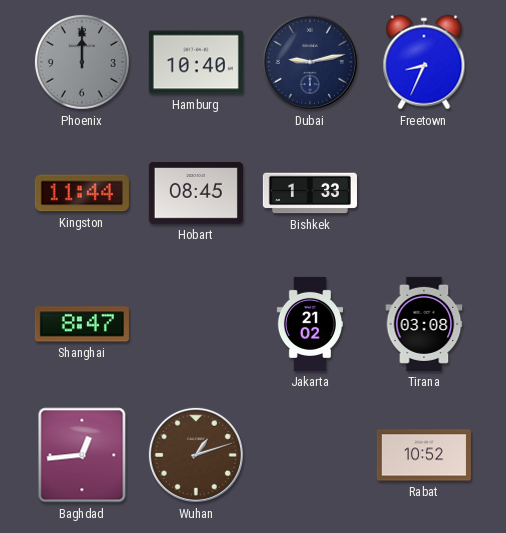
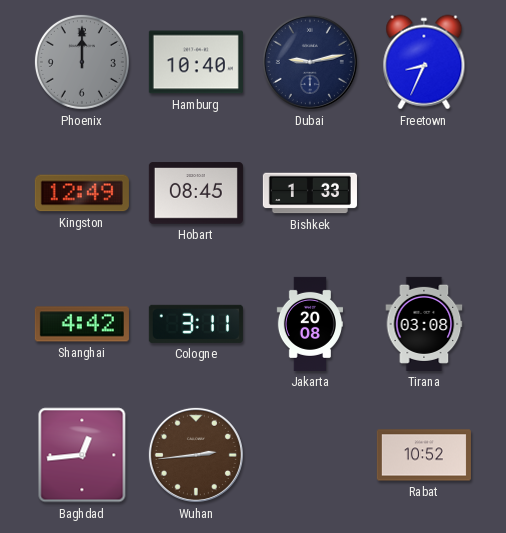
Kingston: 11:44 -> 12:49 (82, 193)
Shanghai: 8:47 -> 4:42 (82, 324)
Cologne: none -> 3:11 (196, 324)
Jakarta: 21:02 -> 20:08 (309, 324)
Wuhan: 1:12 -> 2:44 (196, 455)
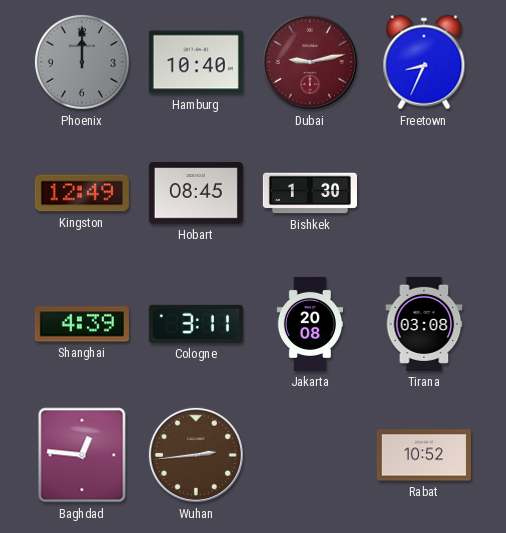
Dubai dial: navy -> burgundy (310, 62)
Bishkek: 1:33 -> 1:30 (310, 193)
Shanghai: 4:42 -> 4:39 (82, 324)
Baghdad: 12:44 -> 12:46 (82, 455)
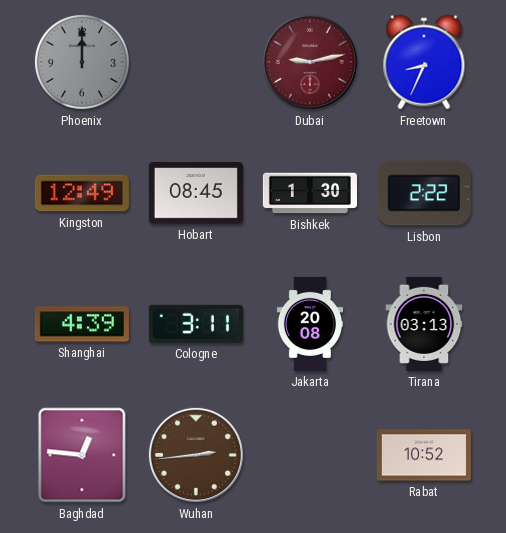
Hamburg: 10:40 -> none (196, 62)
Lisbon: none -> 2:22 (424, 193)
Tirana: 03:08 -> 03:13 (424, 324)
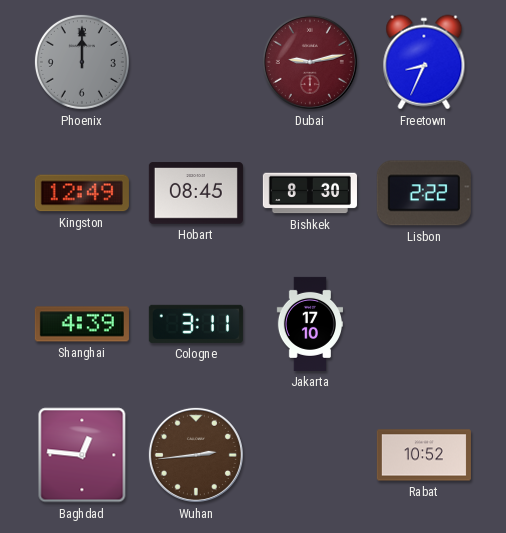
Bishkek: 1:30 -> 8:30 (310, 193)
Jakarta: 20:08 -> 17:10 (309, 324)
Tirana: 03:13 -> none (424, 324)
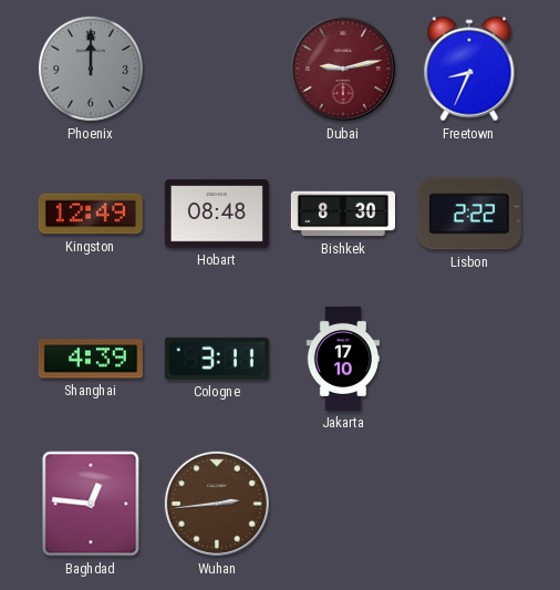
Hobart: 08:45 -> 08:48 (217, 214)
Rabat: 10:52 -> none (424, 455)
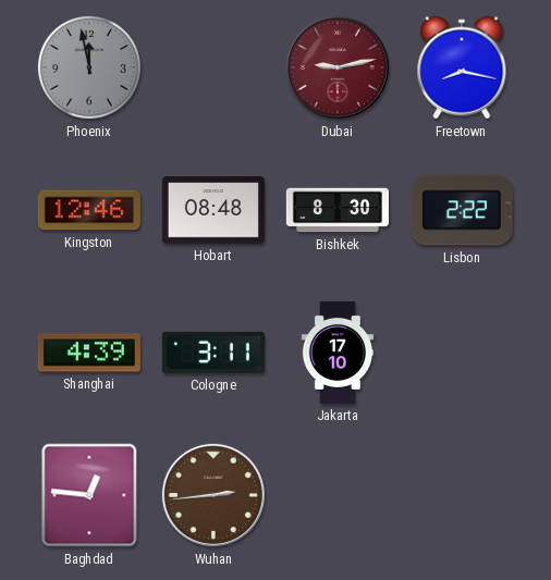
Phoenix: 12:00 -> 11:58 (89, 67)
Freetown: 8:34 -> 8:17 (462, 67)
Kingston: 12:49 -> 12:46 (89, 210)
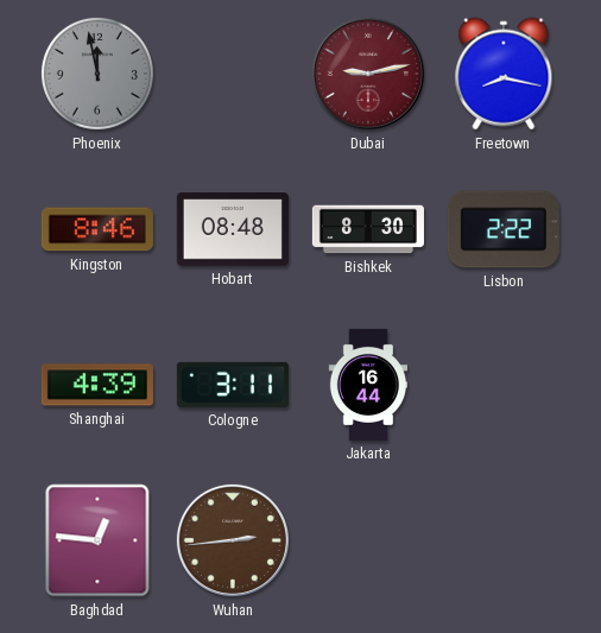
Kingston: 12:46 -> 8:46 (97, 229)
Jakarta: 17:10 -> 16:44 (367, 385)
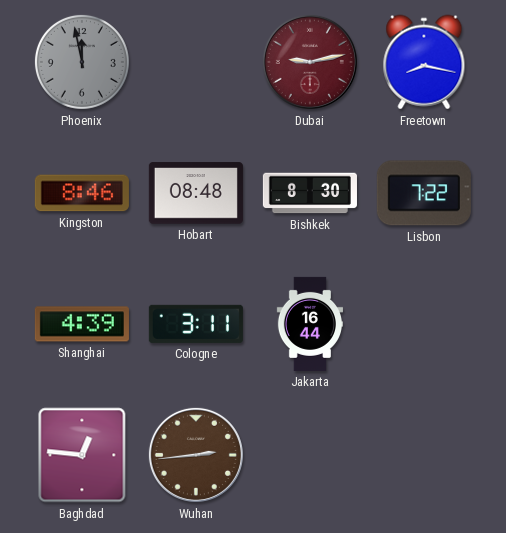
Lisbon: 2:22 -> 7:22 (424, 193)
